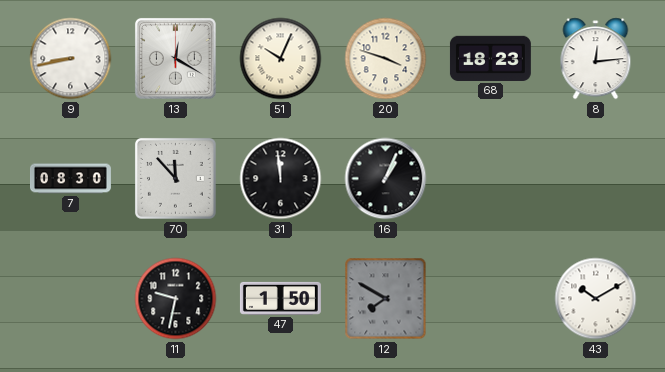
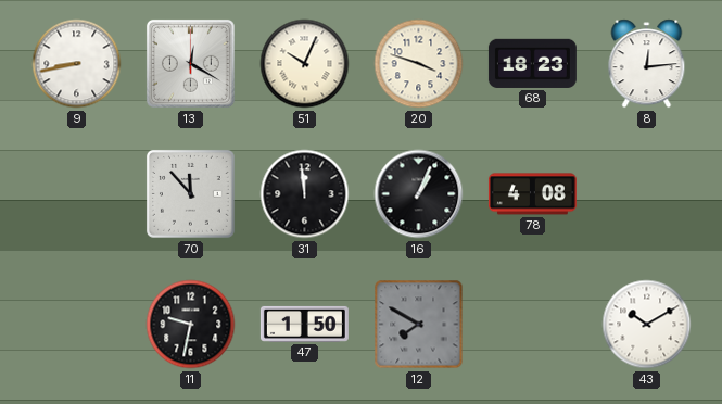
7: 08:30 -> none (71, 179)
78: none -> 4:08 (532, 194)
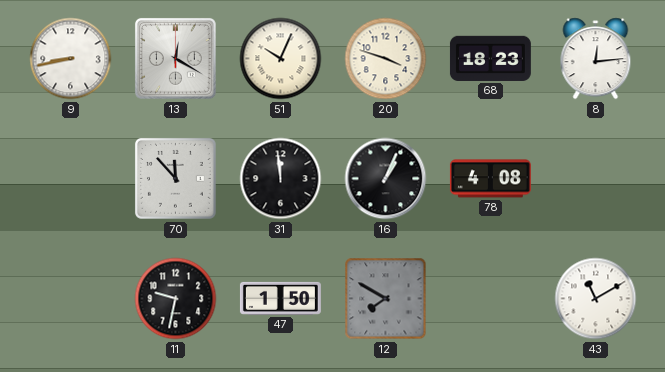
43: 10:10 -> 11:10 (596, 299)
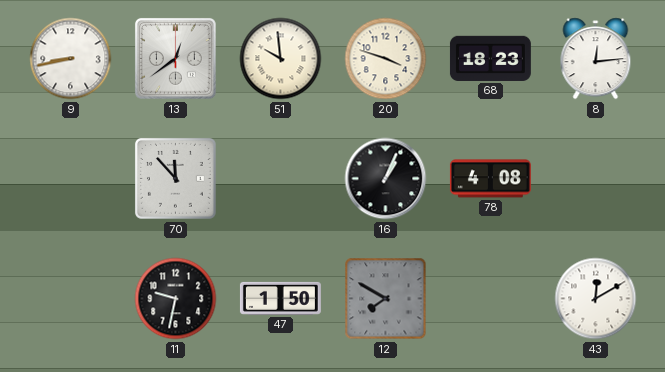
13: 12:20 -> 12:39 (175, 58)
51: 10:04 -> 9:59 (281, 59)
31: 11:59 -> none (281, 179)
43: 11:10 -> 12:10 (596, 299)
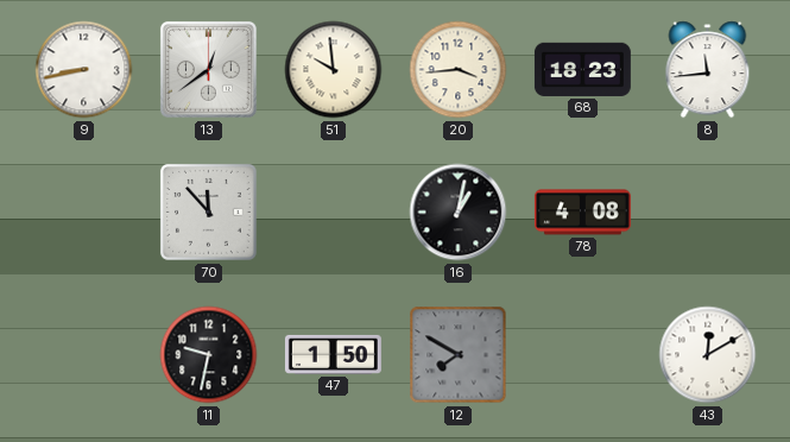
20: 3:48 -> 3:44 (459, 70)
8: 12:14 -> 11:44 (708, 70)
16: 1:04 -> 1:02 (459, 213)
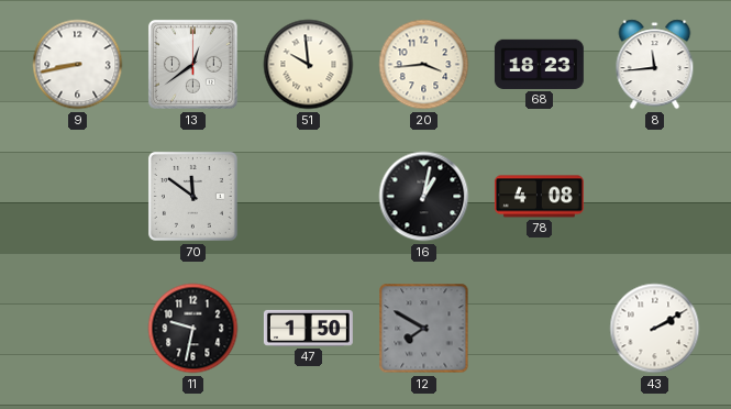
70: 11:53 -> 11:51 (192, 196)
43: 12:10 -> 2:10 (655, 329)
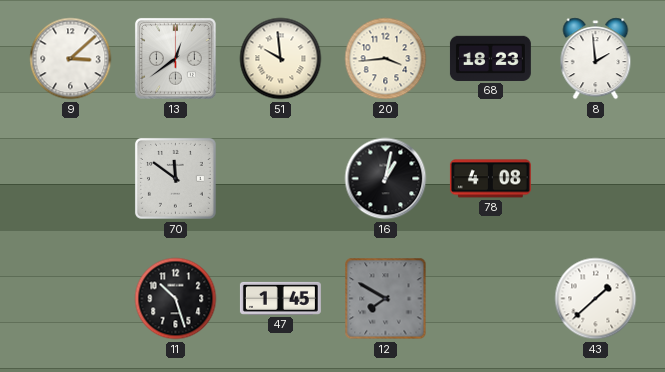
9: 8:43 -> 3:08 (71, 59)
8: 11:44 -> 1:59 (596, 59)
11: 9:32 -> 10:27 (176, 299)
47: 1:50 -> 1:45 (280, 298)
43: 2:10 -> 1:38 (596, 299)
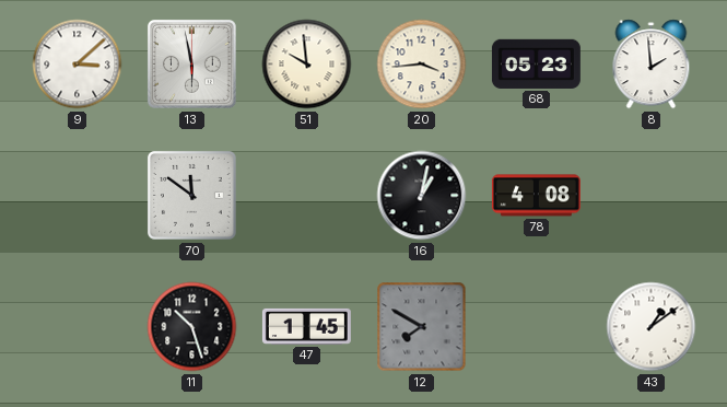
13: 12:39 -> 5:58 (191, 63)
68: 18:23 -> 05:23 (536, 63)
43: 1:38 -> 1:09 (652, 327)
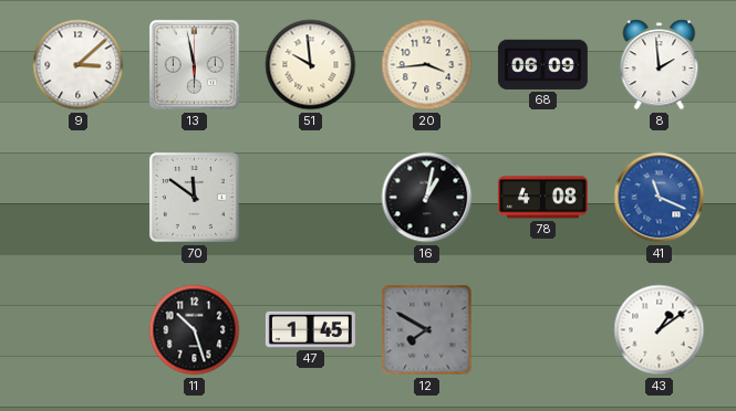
68: 05:23 -> 06:09 (542, 64)
41: none -> 11:19 (660, 198)
